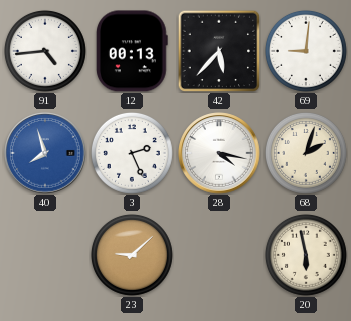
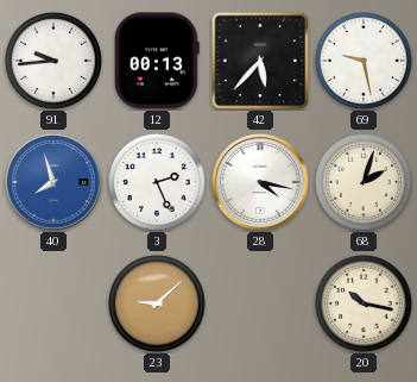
91: 4:44 -> 9:44 (53, 61)
69: 9:01 -> 9:28 (364, 61)
20: 5:58 -> 10:17 (364, 303)
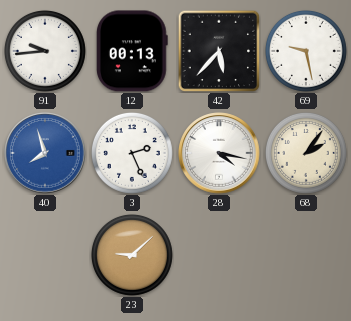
68: 2:03 -> 2:06 (306, 153)
20: 10:17 -> none (364, 303)
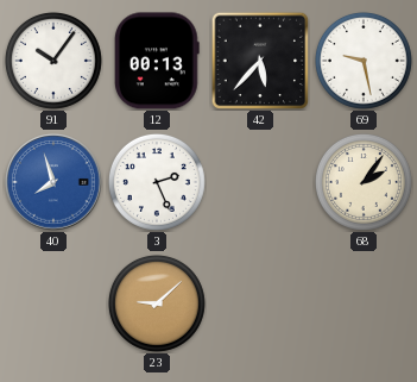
91: 9:44 -> 10:06 (53, 61)
28: 4:17 -> none (219, 153)
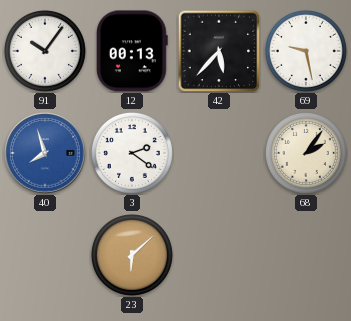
3: 2:26 -> 2:21 (132, 153)
23: 9:08 -> 6:08 (132, 255)
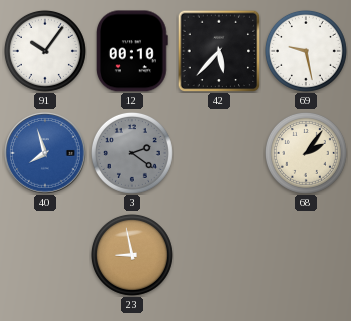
12: 00:13 -> 00:10 (133, 51)
3 dial: white -> grey (132, 153)
23: 6:08 -> 8:58 (132, 255)
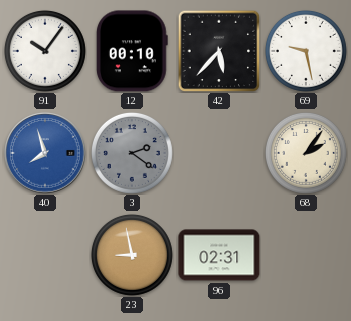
96: none -> 02:31 (219, 255)
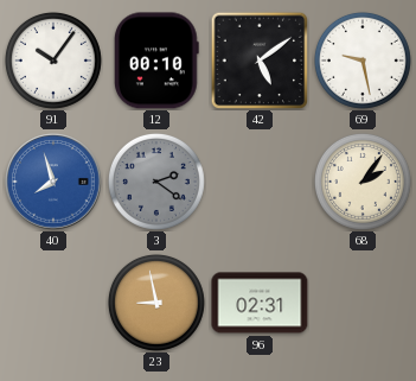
42: 5:37 -> 5:09 (260, 61)
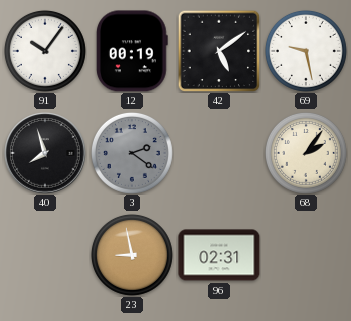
12: 00:10 -> 00:19 (133, 51)
40 dial: blue -> black (45, 153)
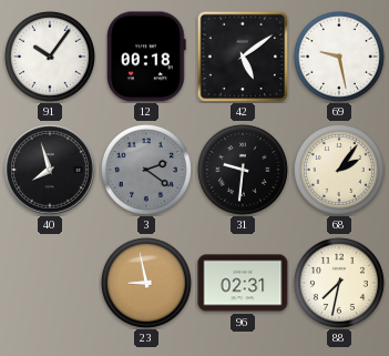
12: 00:19 -> 00:18 (147, 57)
31: none -> 9:31 (243, 170)
88: none -> 7:32 (339, 283)
